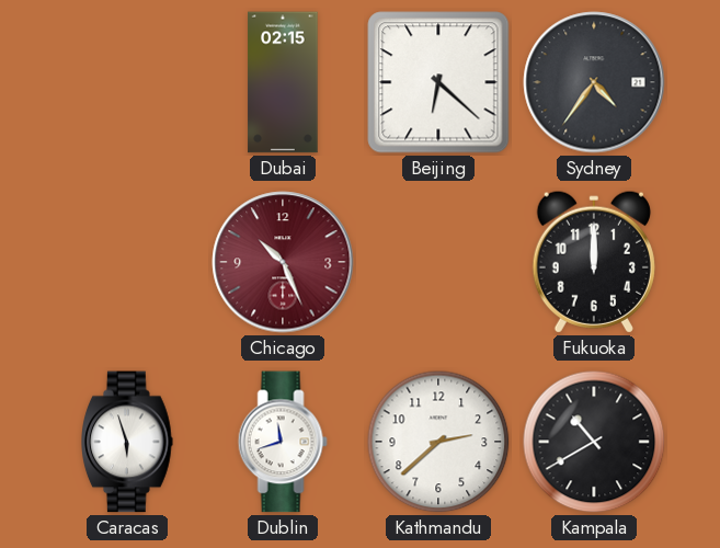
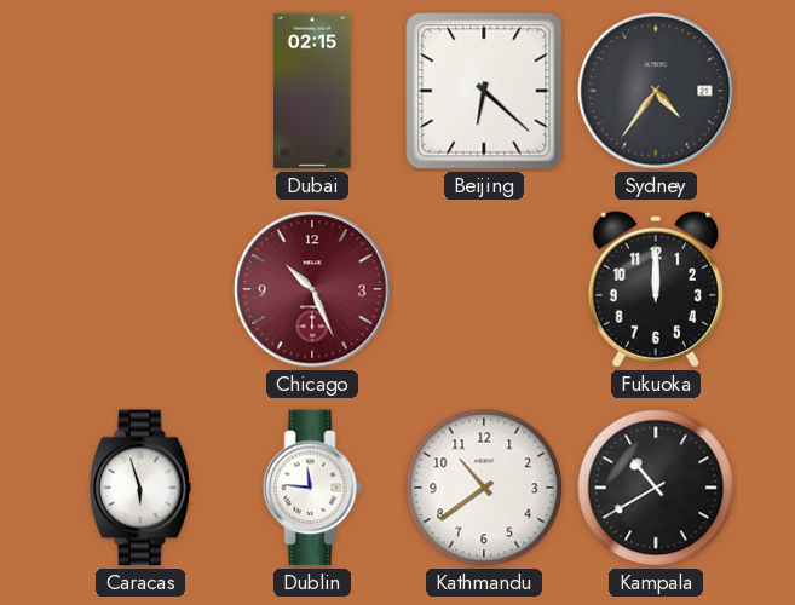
Dublin: 11:42 -> 11:46 (312, 488)
Kathmandu: 2:38 -> 10:39 (484, 488)
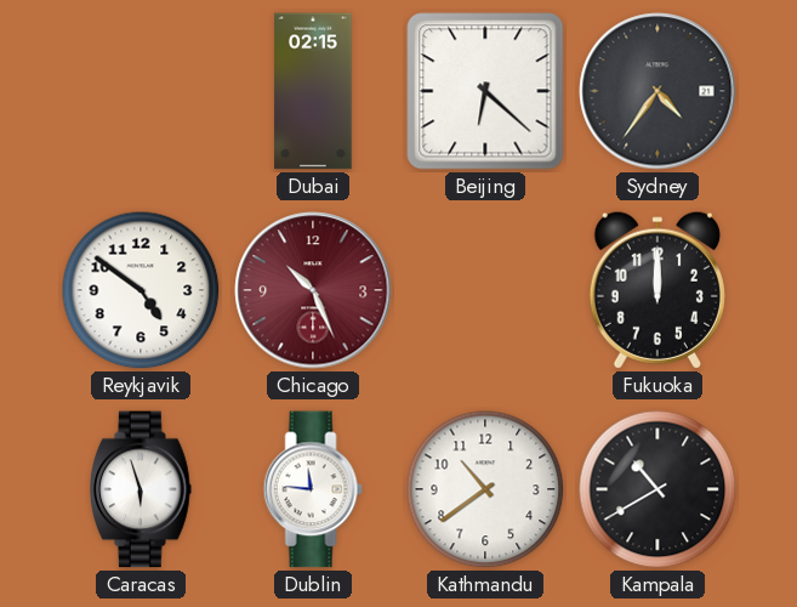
Reykjavik: none -> 4:51 (141, 290)
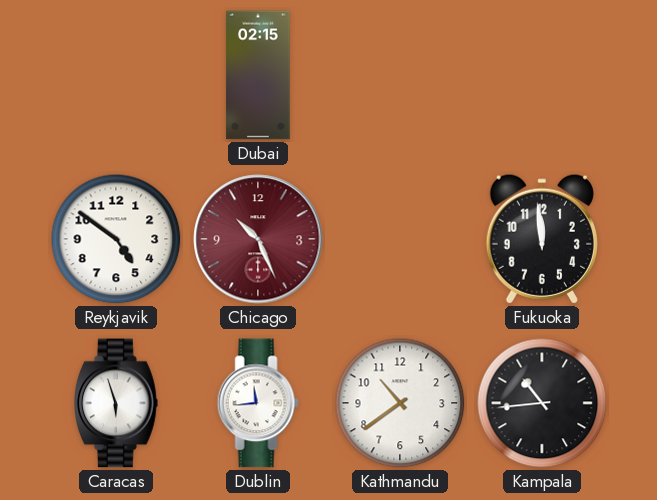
Beijing: 6:22 -> none (485, 91)
Sydney: 4:36 -> none (657, 91)
Fukuoka: 12:00 -> 11:59 (542, 239)
Dublin: 11:46 -> 11:44 (258, 403)
Kampala: 10:40 -> 10:44 (542, 403)
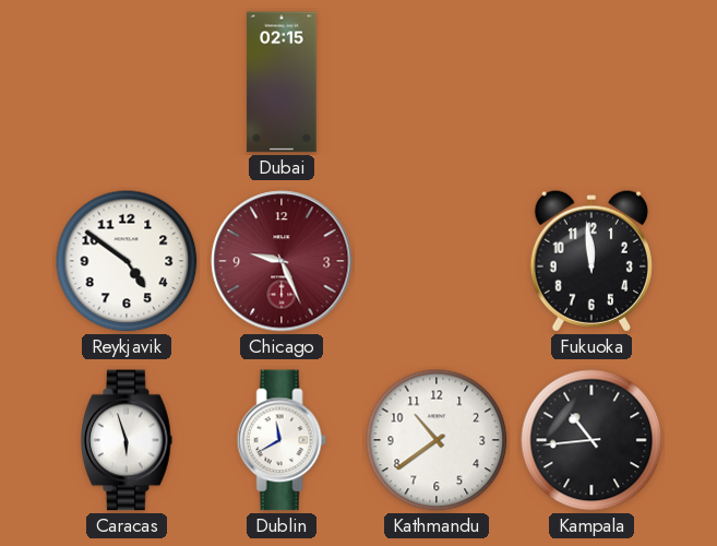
Chicago: 10:26 -> 9:26 (282, 261)
Dublin: 11:44 -> 11:40 (282, 440)
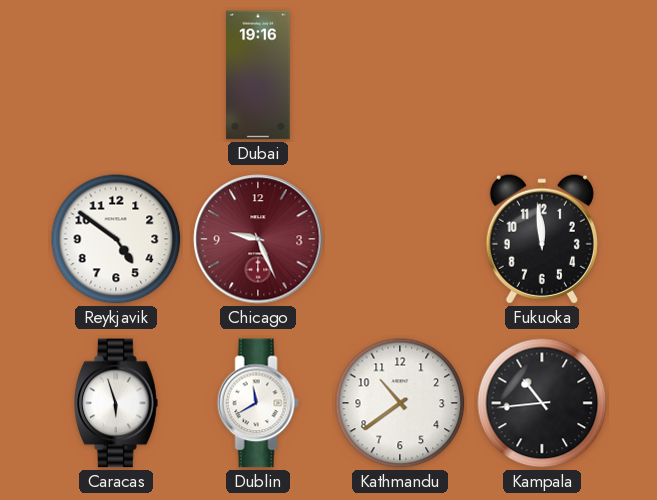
Dubai: 02:15 -> 19:16 (258, 75)
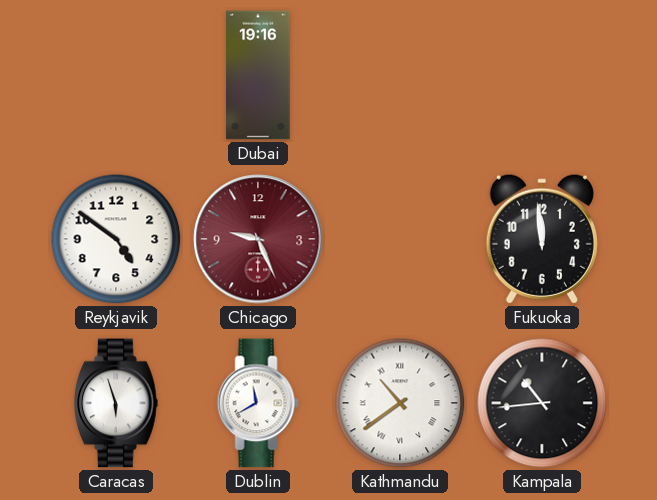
Kathmandu numerals: Arabic -> Roman (400, 403)
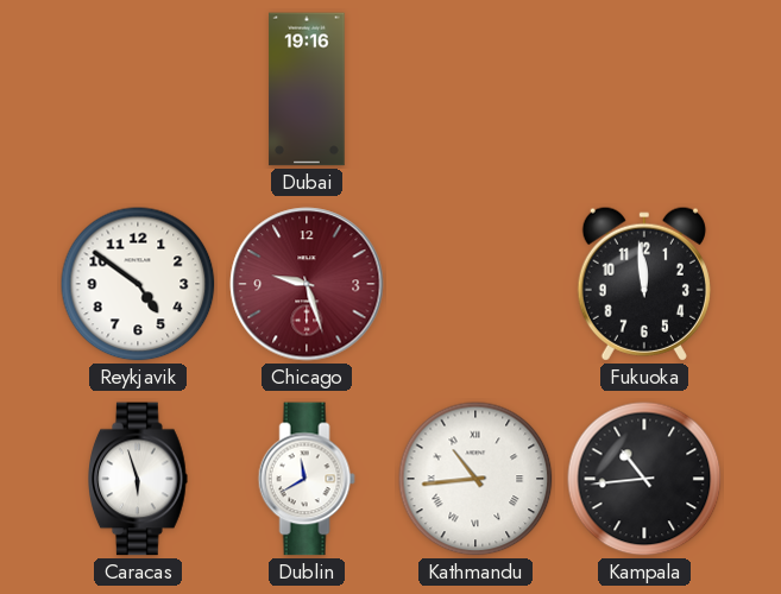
Chicago: 9:26 -> 9:27 (307, 284)
Kathmandu: 10:39 -> 10:44 (475, 479)
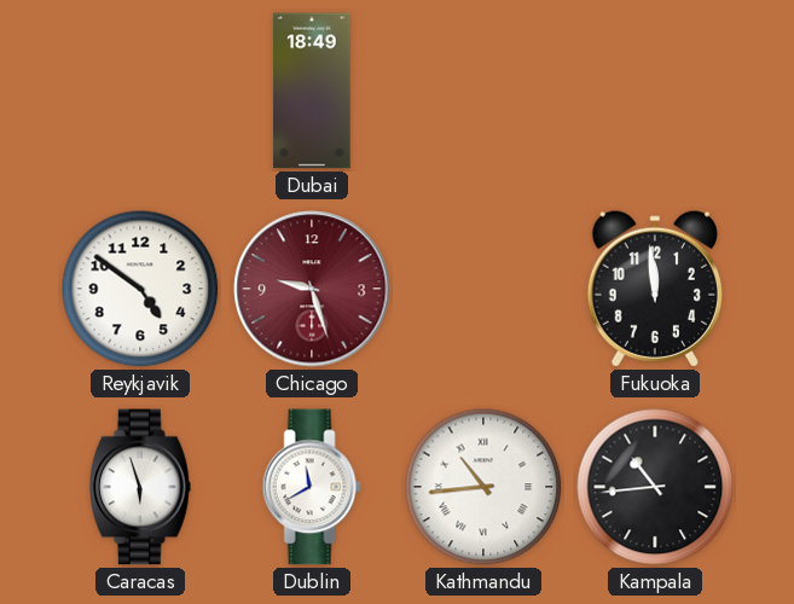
Dubai: 19:16 -> 18:49 (312, 91)
